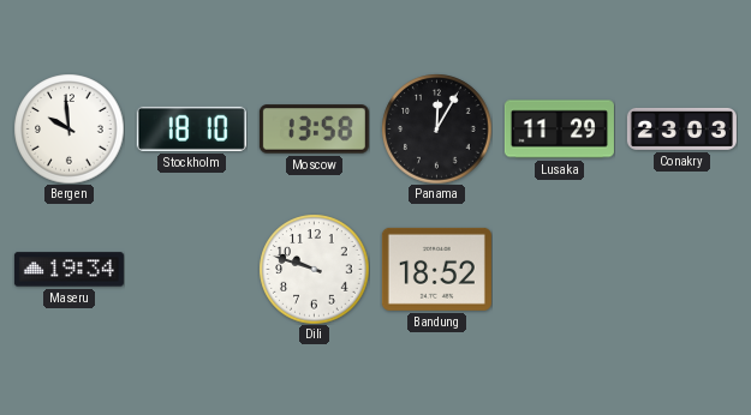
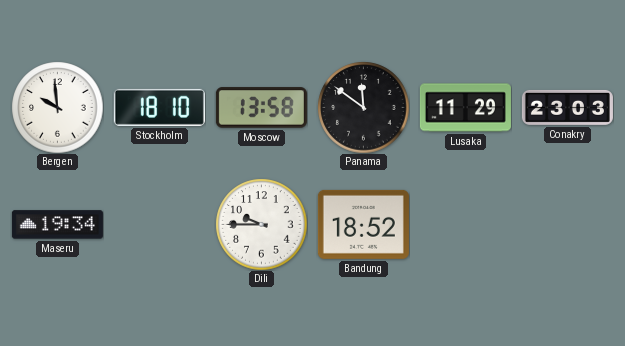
Panama: 12:05 -> 11:51 (363, 107)
Dili: 9:48 -> 9:45 (261, 224)
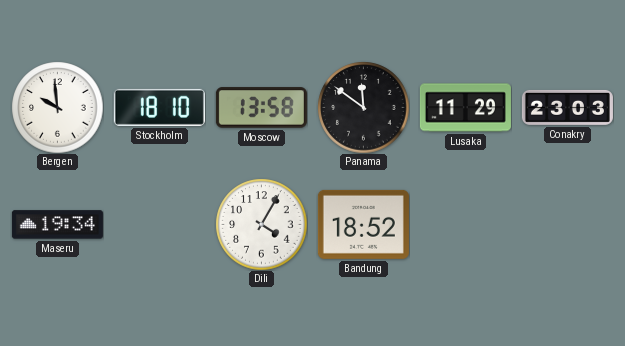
Dili: 9:45 -> 4:05 (261, 224)
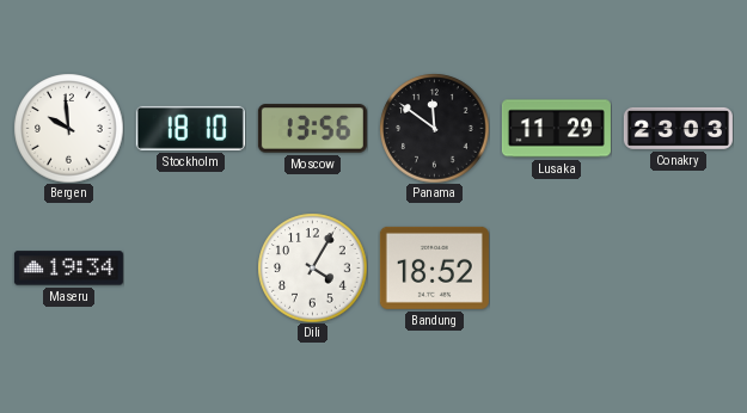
Moscow: 13:58 -> 13:56 (312, 129)
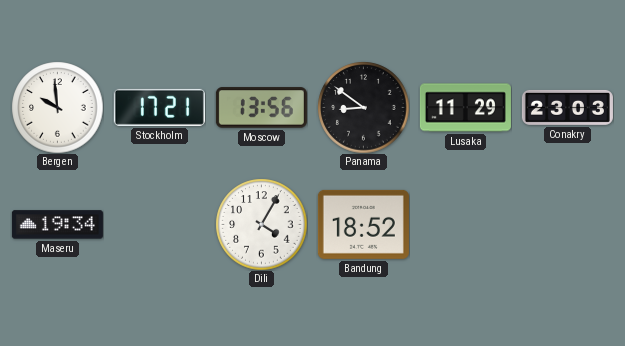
Stockholm: 18:10 -> 17:21 (159, 107)
Panama: 11:51 -> 8:51 (363, 107)
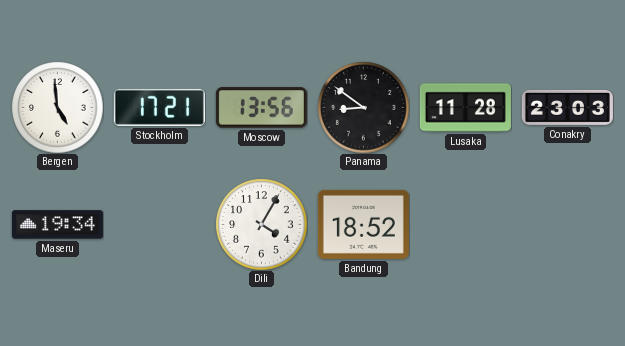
Bergen: 9:59 -> 4:59 (57, 107)
Lusaka: 11:29 -> 11:28 (465, 108)
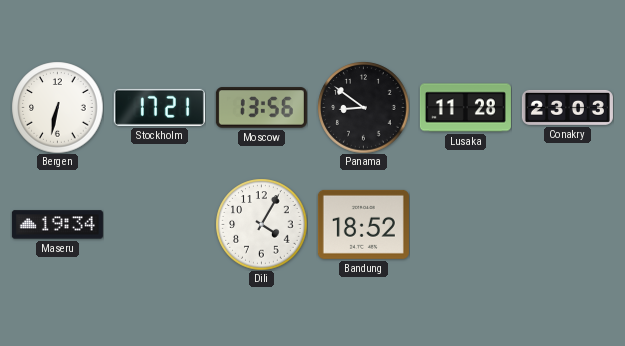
Bergen: 4:59 -> 6:32 (57, 107)
